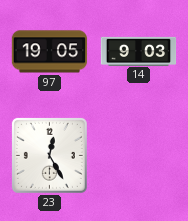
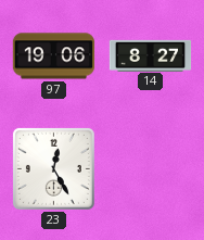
97: 19:05 -> 19:06 (54, 56)
14: 9:03 -> 8:27 (151, 55)
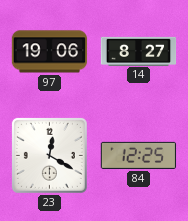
23: 12:25 -> 12:20 (49, 155)
84: none -> 12:25 (139, 155)
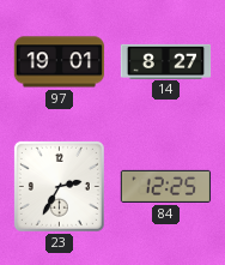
97: 19:06 -> 19:01 (60, 62)
23: 12:20 -> 2:35 (59, 186)
